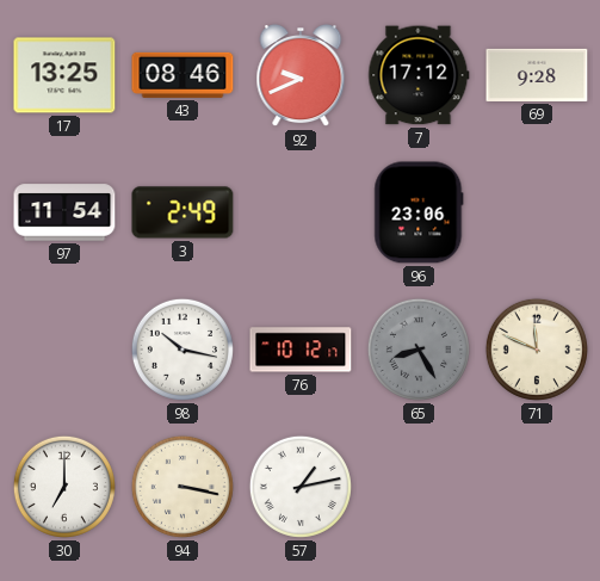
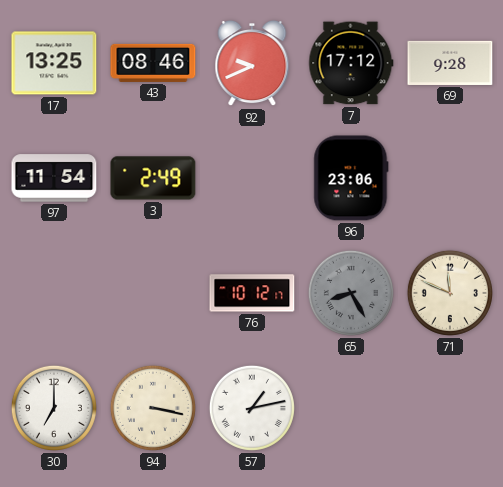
98: 10:17 -> none (183, 350)
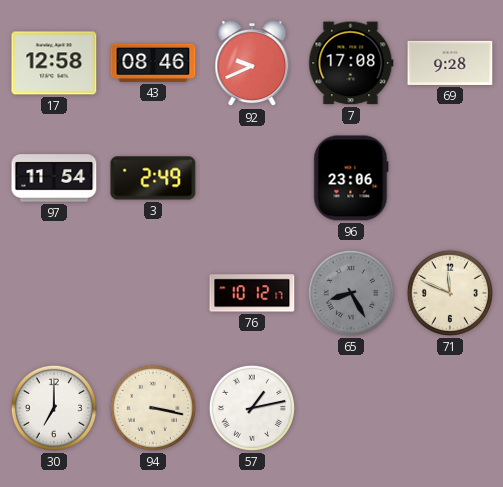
17: 13:25 -> 12:58 (54, 63)
7: 17:12 -> 17:08 (351, 63)
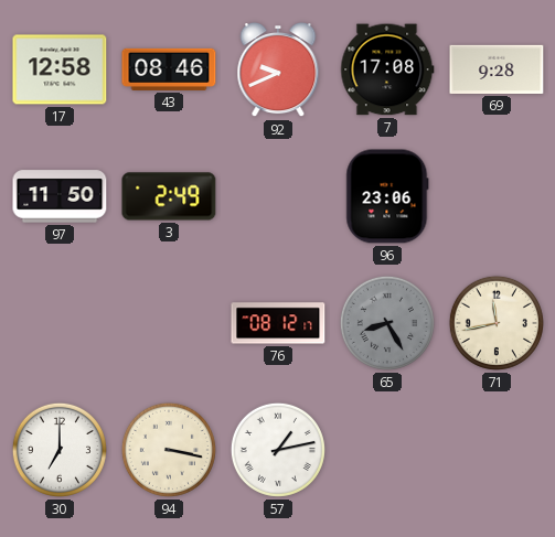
97: 11:54 -> 11:50 (60, 196)
76: 10:12 -> 08:12 (278, 323)
71: 11:49 -> 11:43 (497, 323)
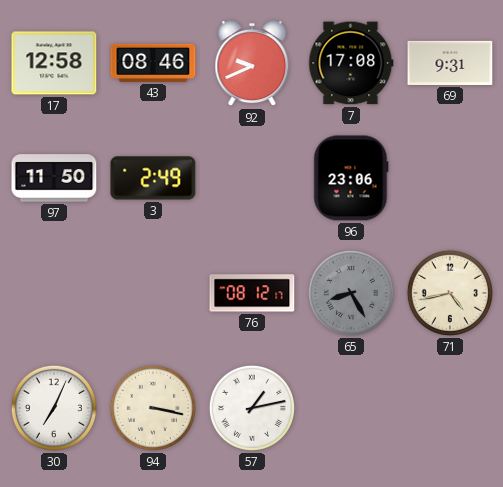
69: 9:28 -> 9:31 (450, 63)
71: 11:43 -> 4:43 (450, 293)
30: 7:00 -> 7:04 (54, 408)
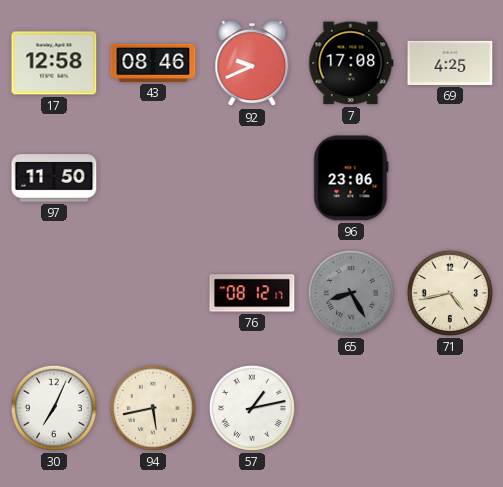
69: 9:31 -> 4:25 (450, 63)
3: 2:49 -> none (153, 178)
94: 3:17 -> 5:43 (153, 408)
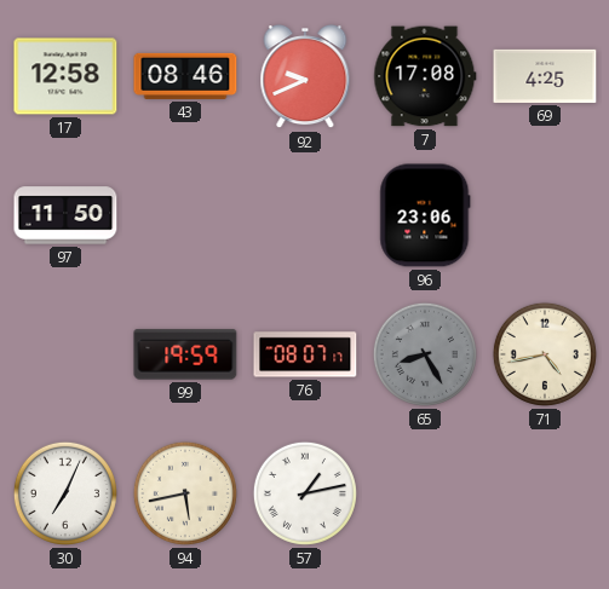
99: none -> 19:59 (185, 354)
76: 08:12 -> 08:07 (305, 354)
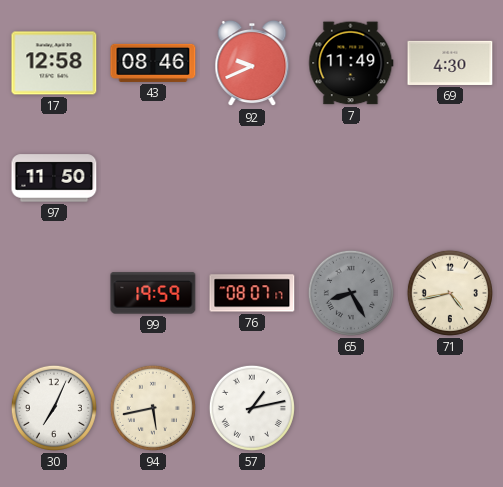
7: 17:08 -> 11:49 (351, 63)
69: 4:25 -> 4:30 (450, 63)
96: 23:06 -> none (425, 215)
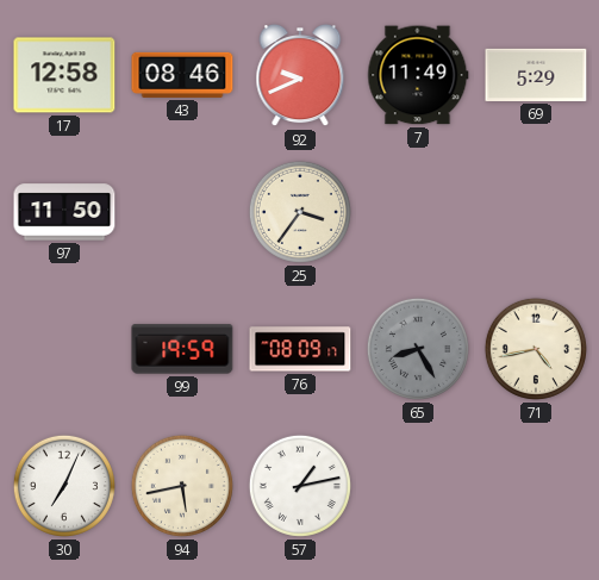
69: 4:30 -> 5:29 (536, 75)
25: none -> 3:36 (300, 212)
76: 08:07 -> 08:09 (300, 349)
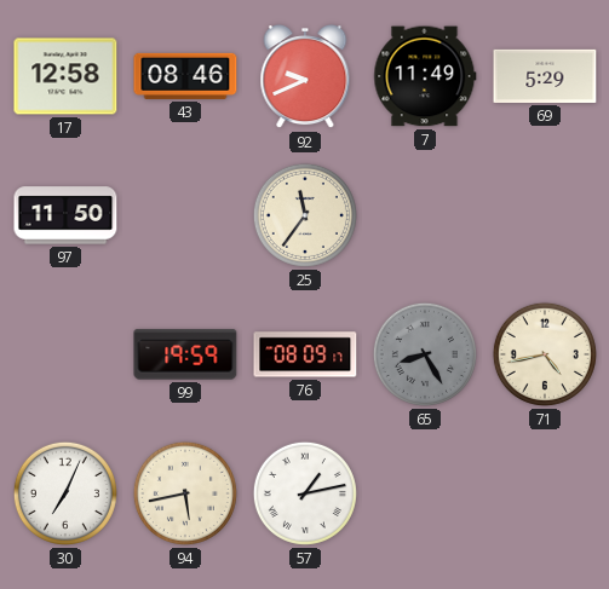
25: 3:36 -> 11:36 (305, 215)
